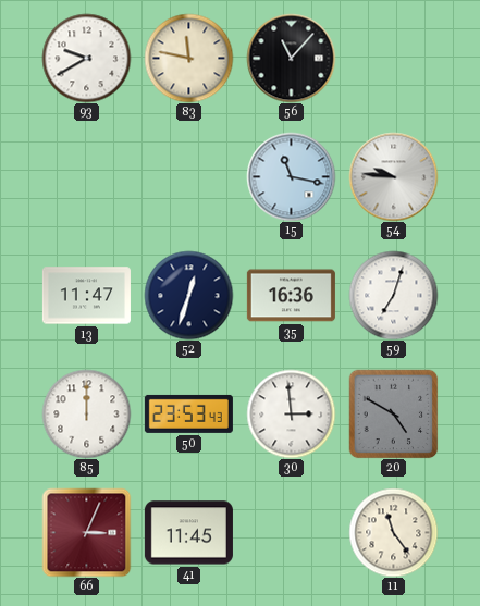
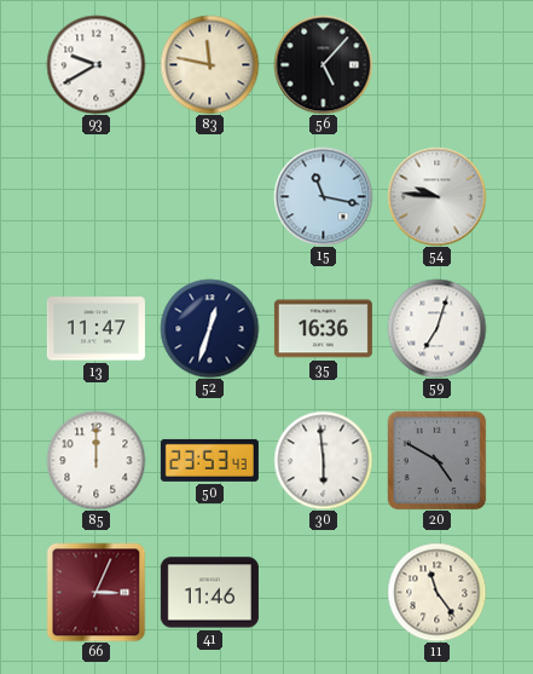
56: 11:07 -> 5:07 (323, 64)
30: 2:59 -> 5:59 (323, 460)
41: 11:45 -> 11:46 (209, 593)
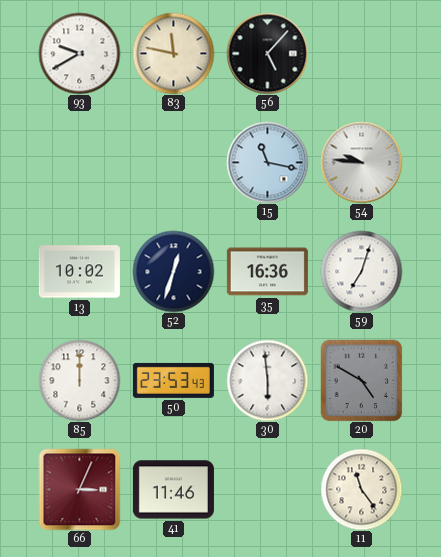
13: 11:47 -> 10:02 (79, 272)
